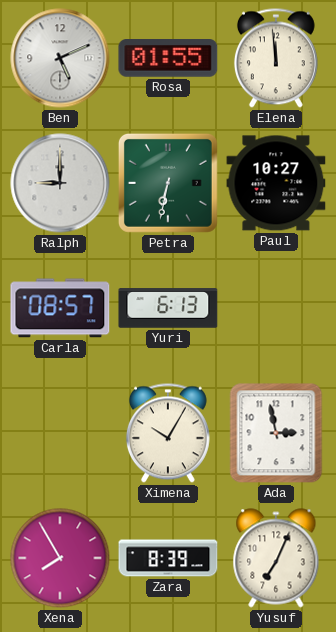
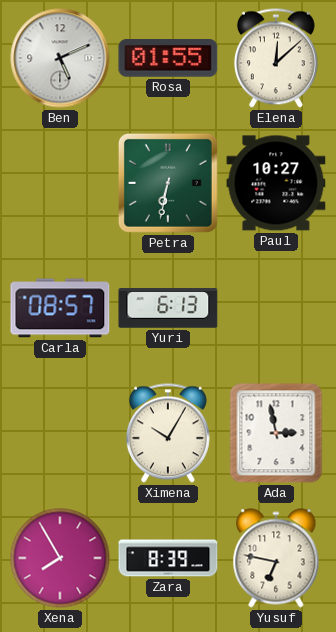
Elena: 11:59 -> 12:08 (276, 58)
Ralph: 9:00 -> none (60, 183)
Yusuf: 7:04 -> 6:47 (276, 558)
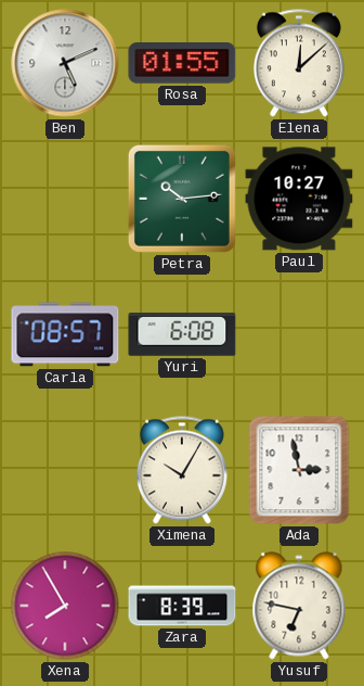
Petra: 6:32 -> 10:14 (182, 199)
Yuri: 6:13 -> 6:08 (182, 334)
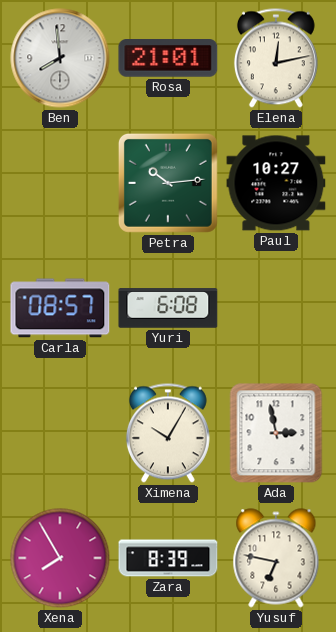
Ben: 5:11 -> 7:59 (60, 58)
Rosa: 01:55 -> 21:01 (168, 59)
Elena: 12:08 -> 12:13 (276, 58)
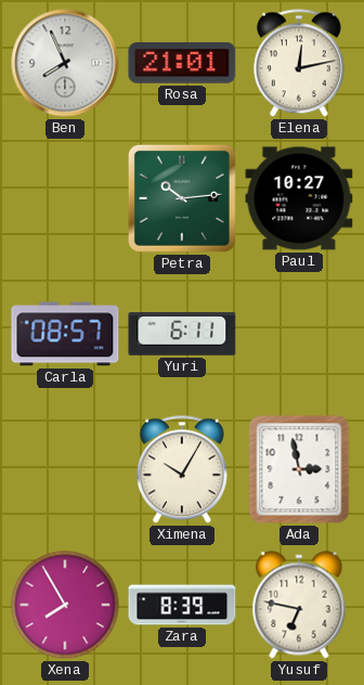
Ben: 7:59 -> 7:56 (65, 63)
Yuri: 6:08 -> 6:11 (182, 334)
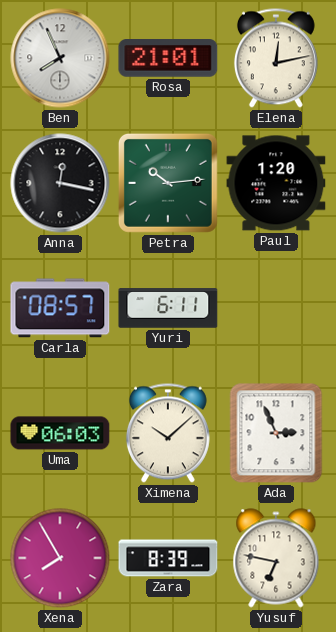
Anna: none -> 12:17 (60, 183)
Paul: 10:27 -> 1:20 (276, 183)
Uma: none -> 06:03 (60, 433)
Ximena: 10:05 -> 10:08 (168, 433)
Ada: 2:58 -> 2:56 (276, 433)
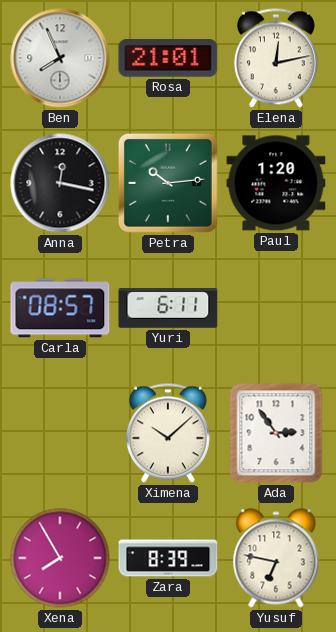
Uma: 06:03 -> none (60, 433)
Ada: 2:56 -> 2:54 (276, 433)
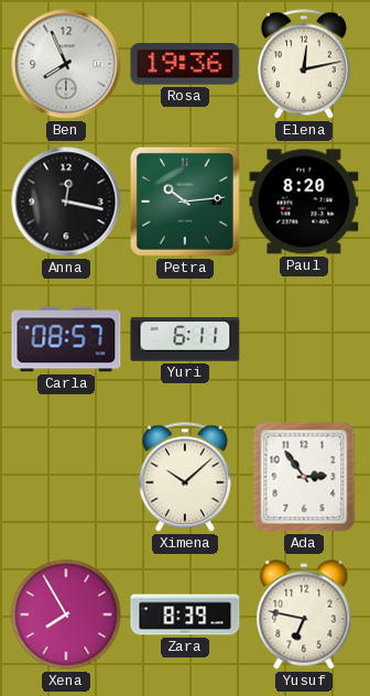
Rosa: 21:01 -> 19:36 (185, 65)
Paul: 1:20 -> 8:20 (304, 202)
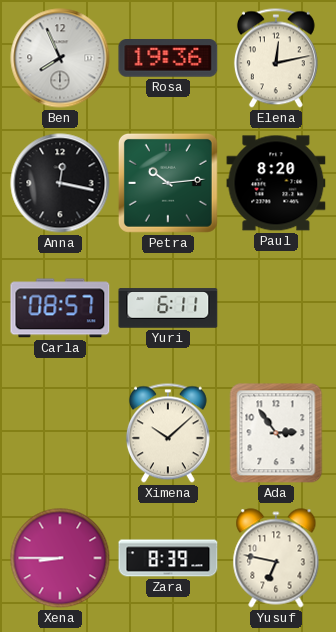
Xena: 7:55 -> 8:45 (60, 558)
